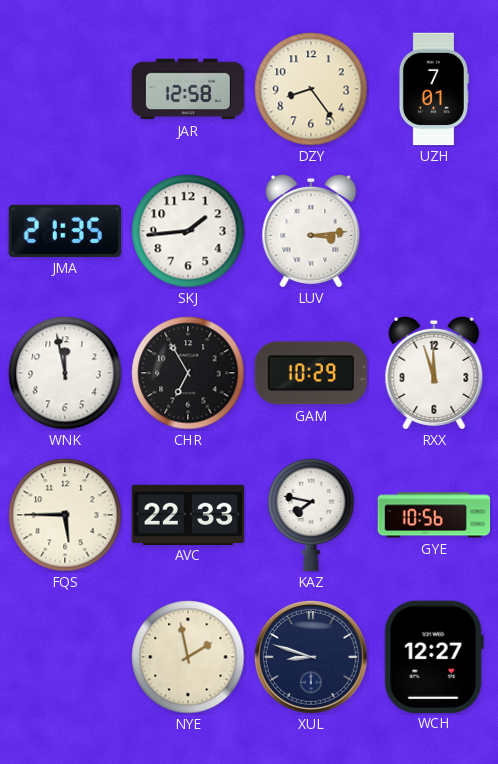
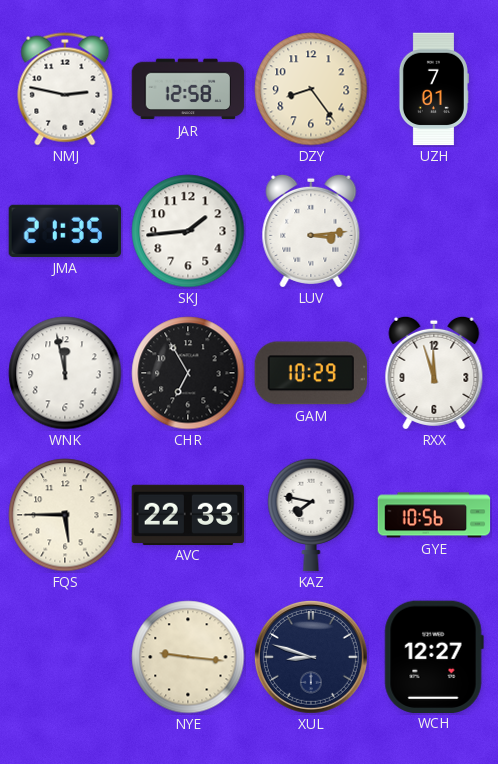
NMJ: none -> 2:47 (65, 89)
NYE: 1:58 -> 9:16 (188, 657)
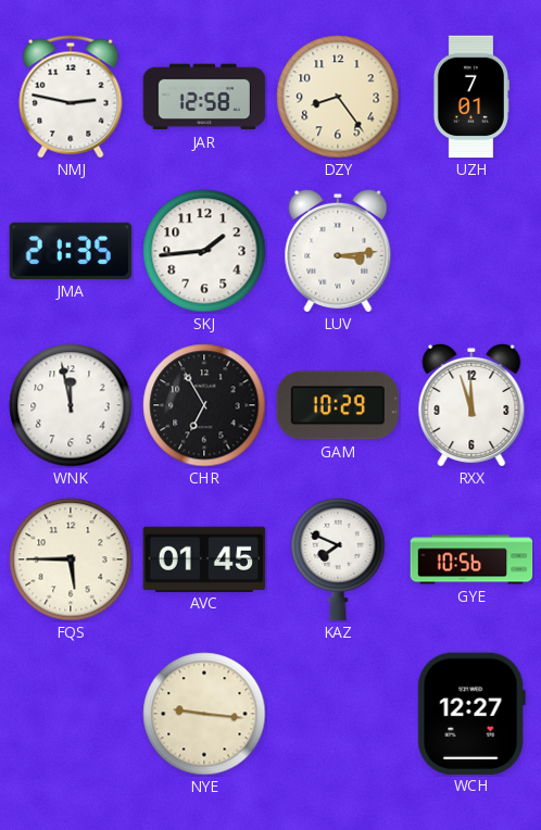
AVC: 22:33 -> 01:45 (204, 558)
KAZ: 7:47 -> 7:49 (338, 559)
XUL: 8:48 -> none (311, 657)
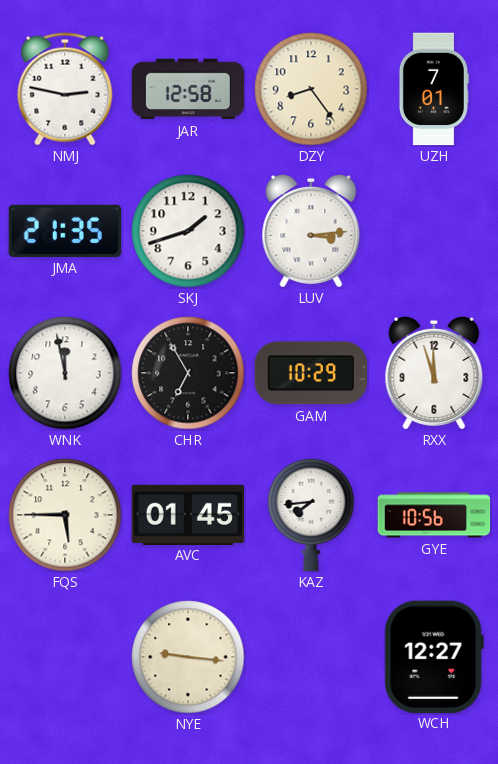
SKJ: 1:44 -> 1:42 (188, 231)
KAZ: 7:49 -> 7:44 (311, 515)
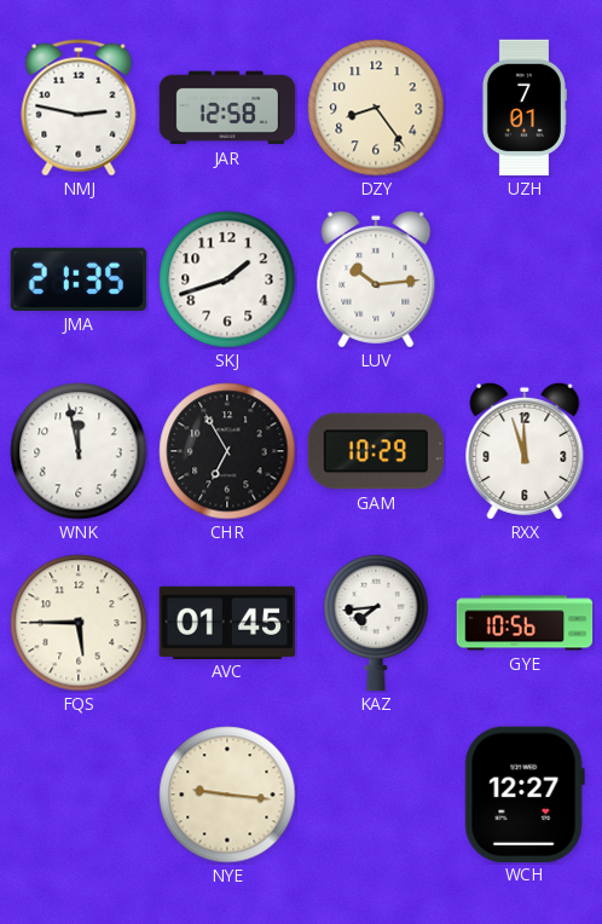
LUV: 3:14 -> 10:14 (376, 279)
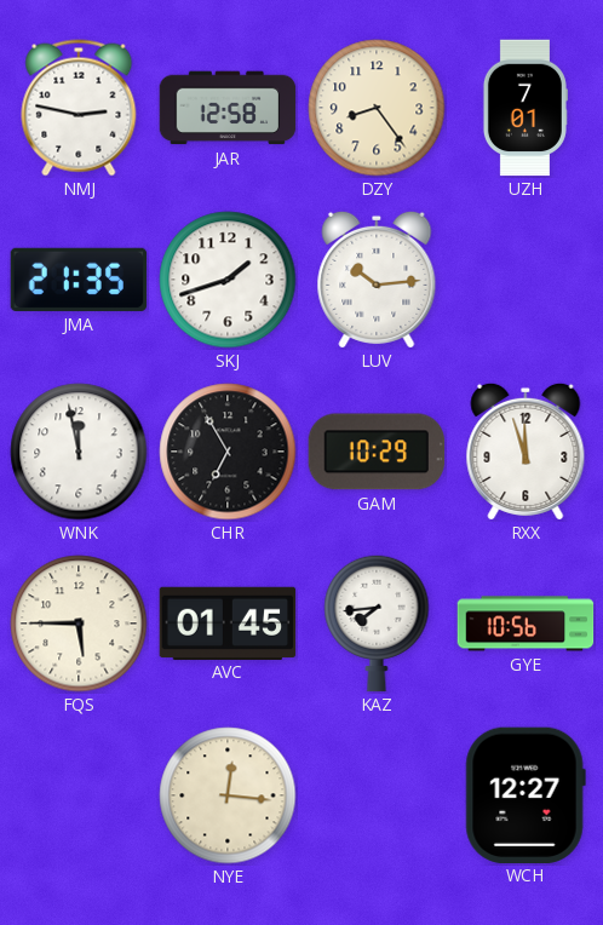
NYE: 9:16 -> 12:16 (228, 795)
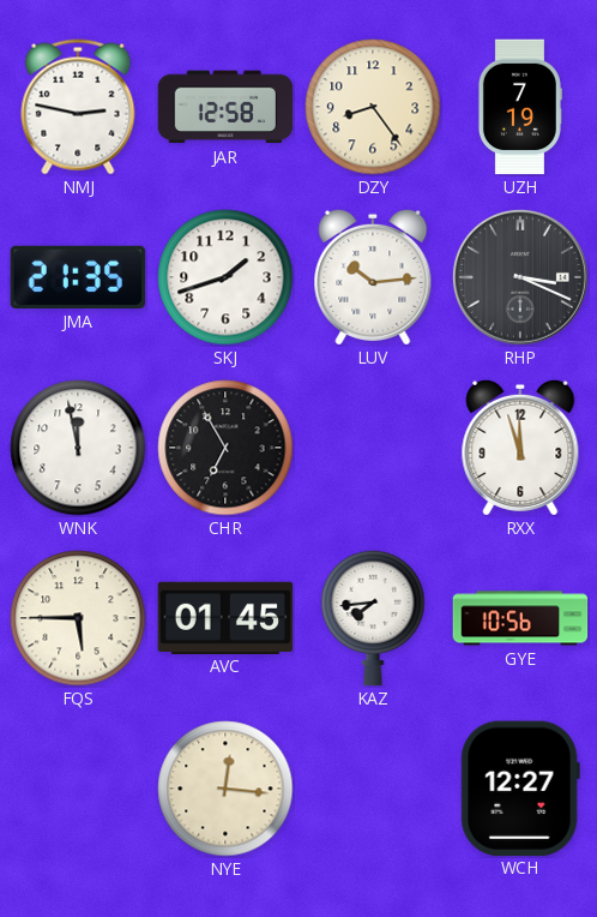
UZH: 7:01 -> 7:19 (519, 107)
RHP: none -> 3:19 (520, 277)
GAM: 10:29 -> none (377, 452)
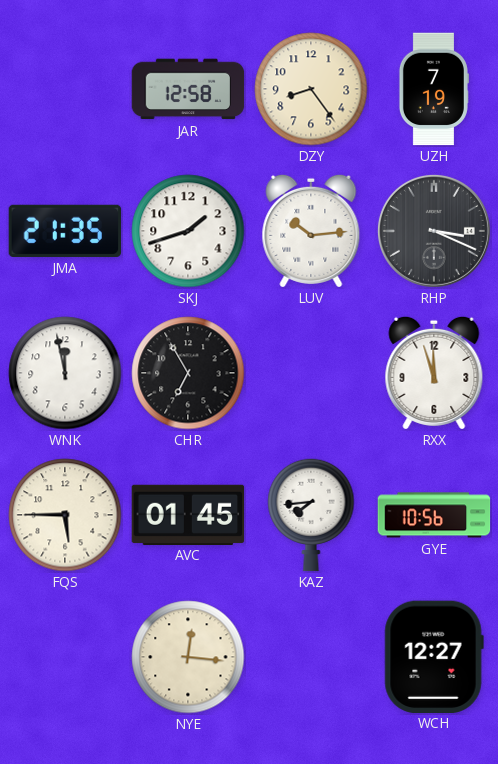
NMJ: 2:47 -> none (78, 107)
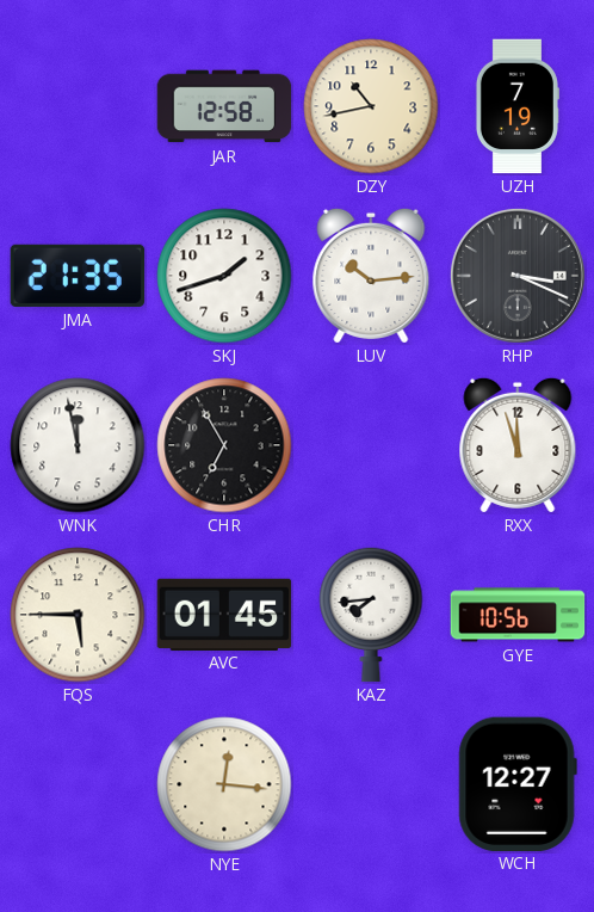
DZY: 8:24 -> 10:43 (371, 106)
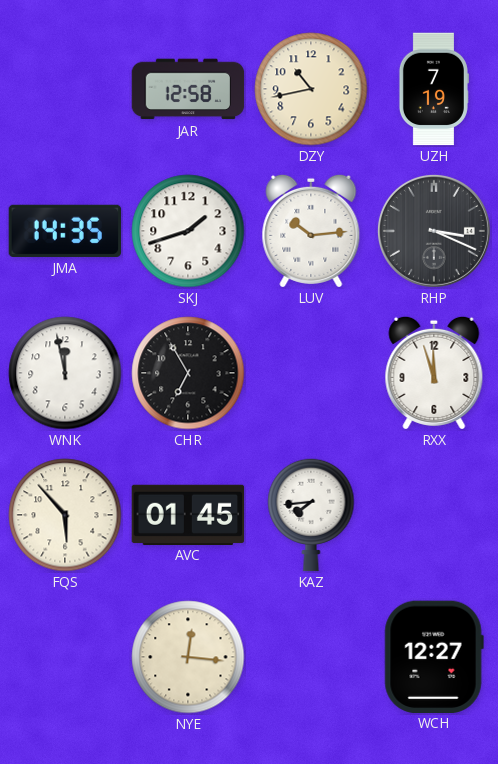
JMA: 21:35 -> 14:35 (65, 231)
FQS: 5:45 -> 5:53 (65, 515)
GYE: 10:56 -> none (518, 615)
